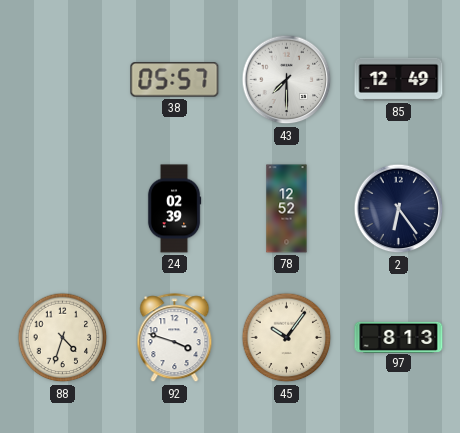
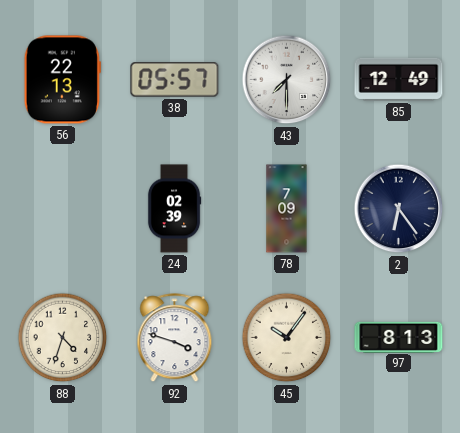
56: none -> 22:13 (62, 80)
78: 12:52 -> 7:09 (287, 209)
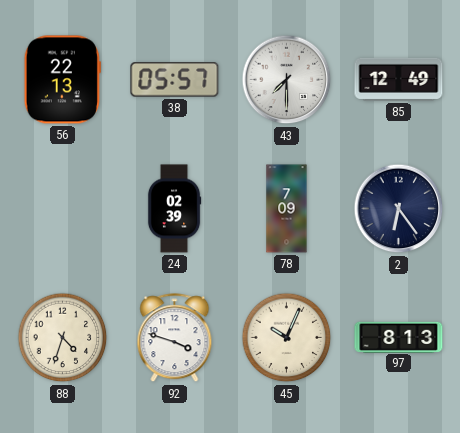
45: 10:06 -> 10:04 (287, 338)
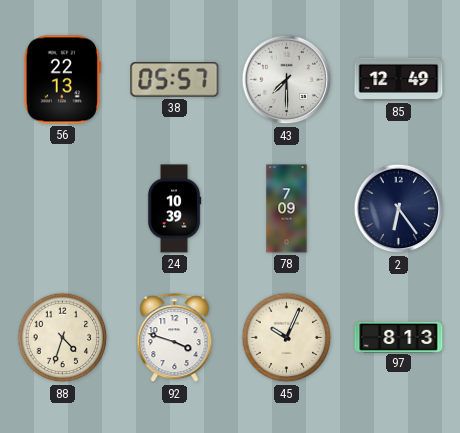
24: 02:39 -> 10:39 (174, 209)
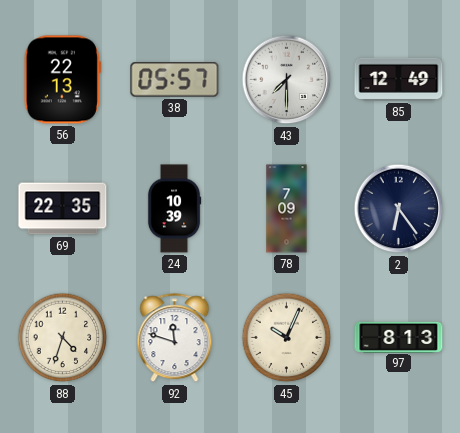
69: none -> 22:35 (63, 209)
92: 3:48 -> 11:48 (175, 338)
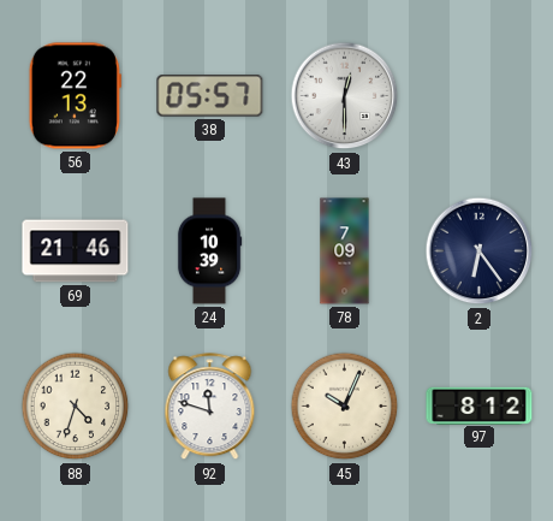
43: 7:30 -> 12:30 (345, 96)
85: 12:49 -> none (399, 79)
69: 22:35 -> 21:46 (76, 251)
97: 8:13 -> 8:12 (480, 405)
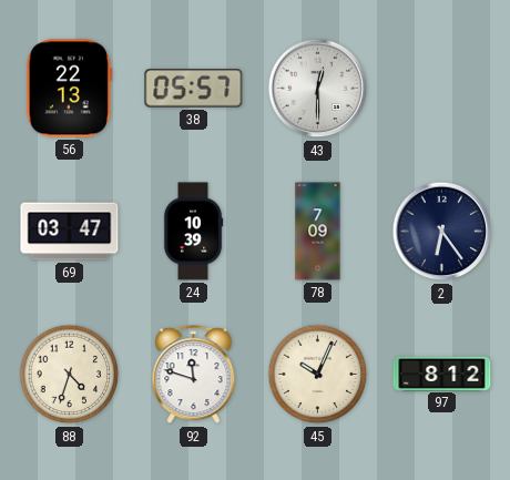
69: 21:46 -> 03:47 (70, 232)
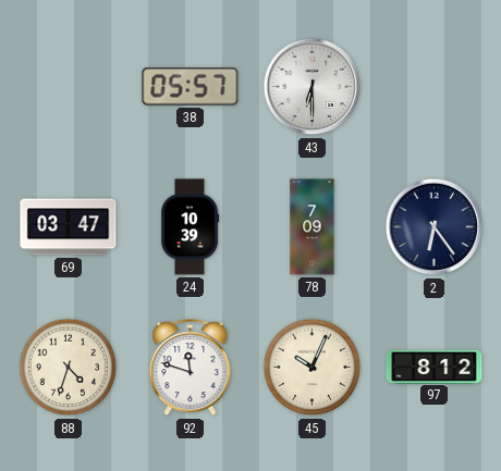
56: 22:13 -> none (69, 89)
43: 12:30 -> 6:30 (313, 87)
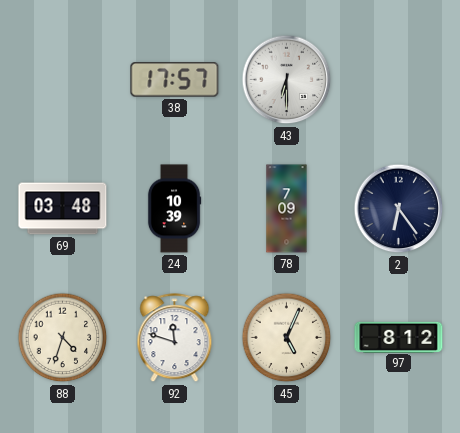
38: 05:57 -> 17:57 (175, 80)
69: 03:47 -> 03:48 (63, 209)
45: 10:04 -> 5:04 (287, 338)
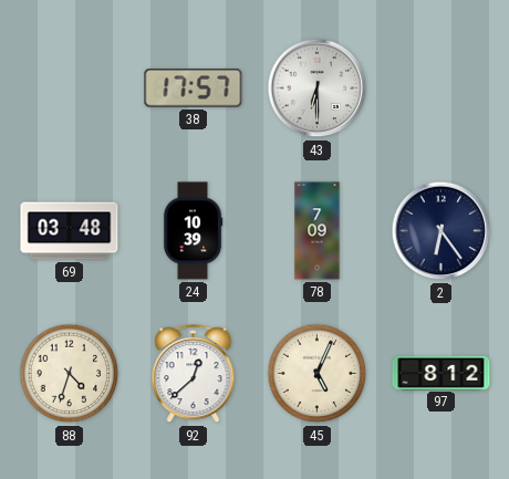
92: 11:48 -> 12:38 (194, 374)
